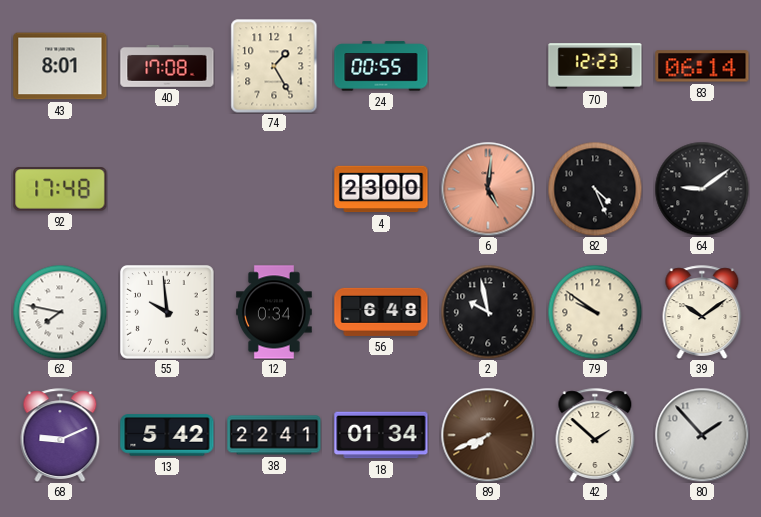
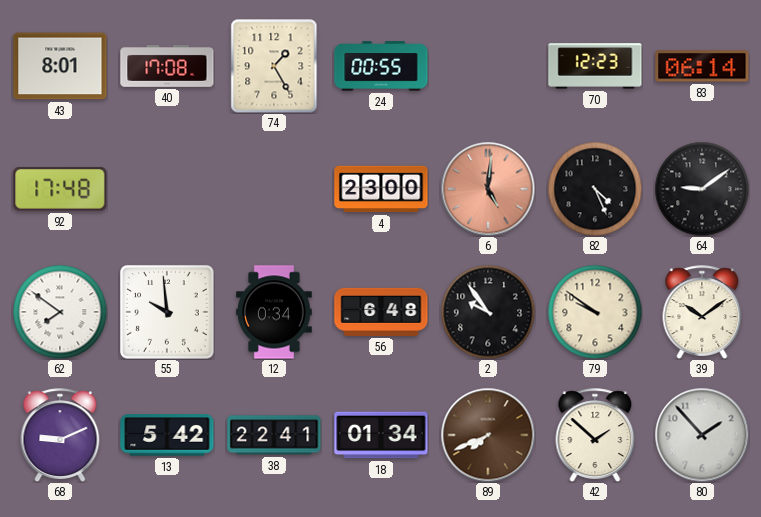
62: 7:47 -> 7:51 (60, 312)
2: 9:58 -> 9:54 (488, 312)
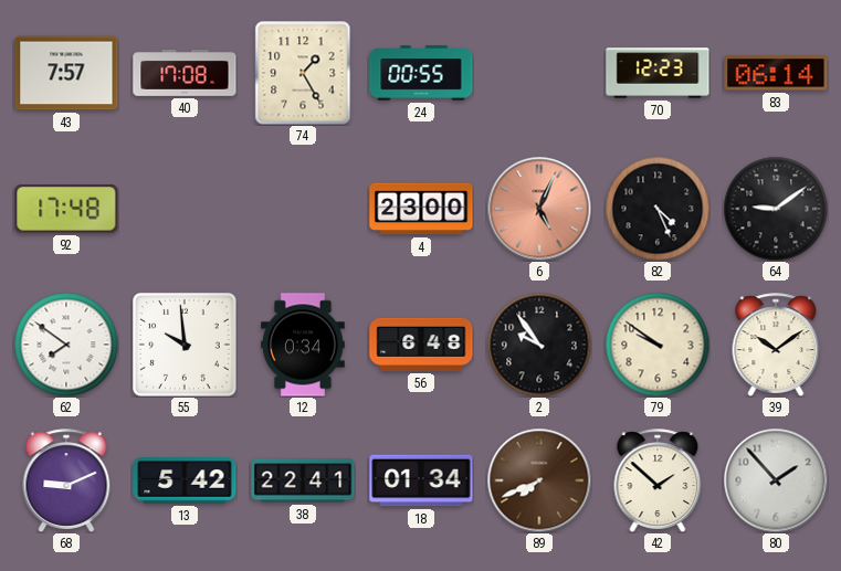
43: 8:01 -> 7:57 (66, 73)
6: 5:01 -> 5:04 (539, 209)
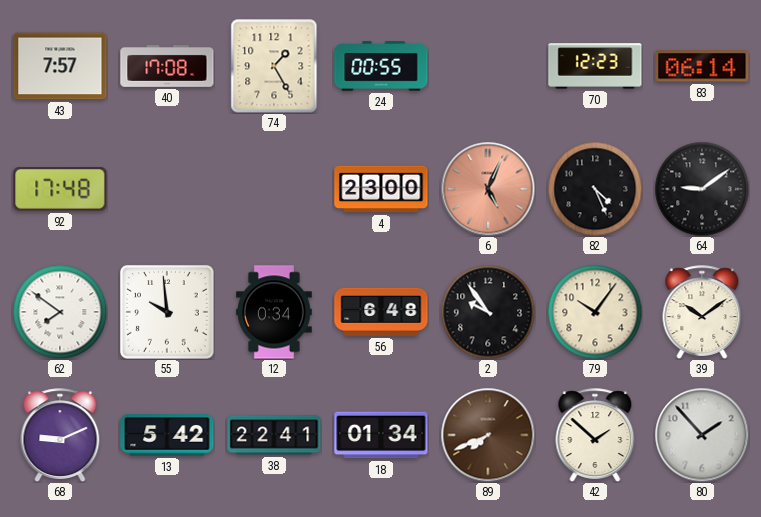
79: 9:51 -> 10:06 (595, 312)
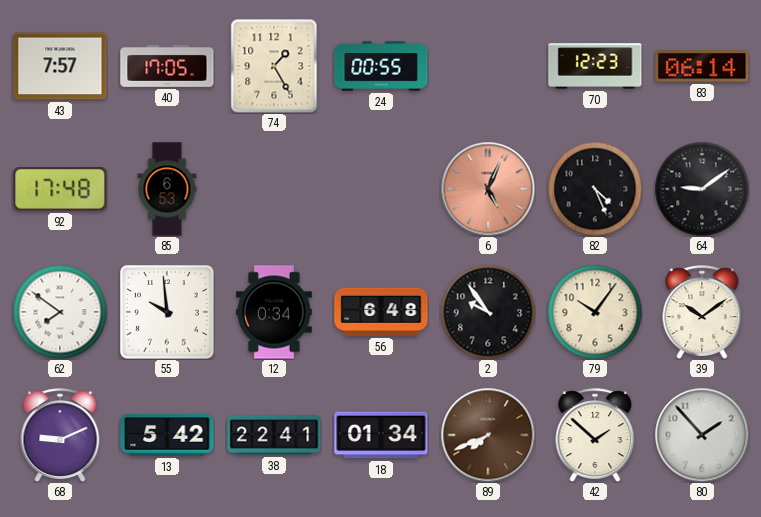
40: 17:08 -> 17:05 (167, 66)
85: none -> 6:53 (167, 189)
4: 23:00 -> none (381, 189)
